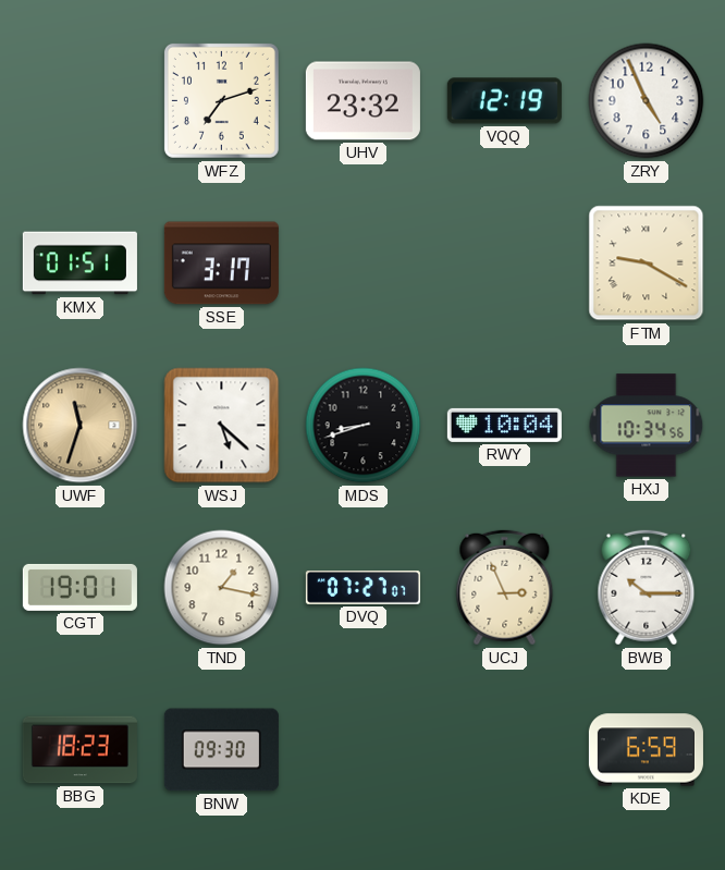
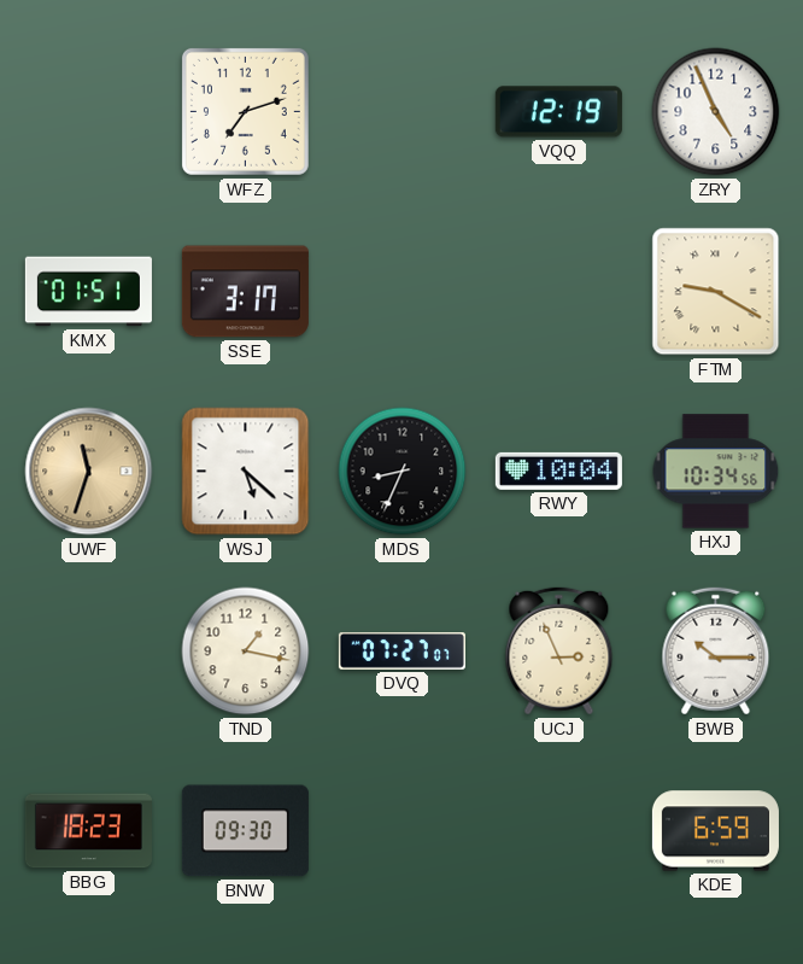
UHV: 23:32 -> none (362, 101)
MDS: 8:42 -> 8:34 (403, 472)
CGT: 19:01 -> none (79, 587)
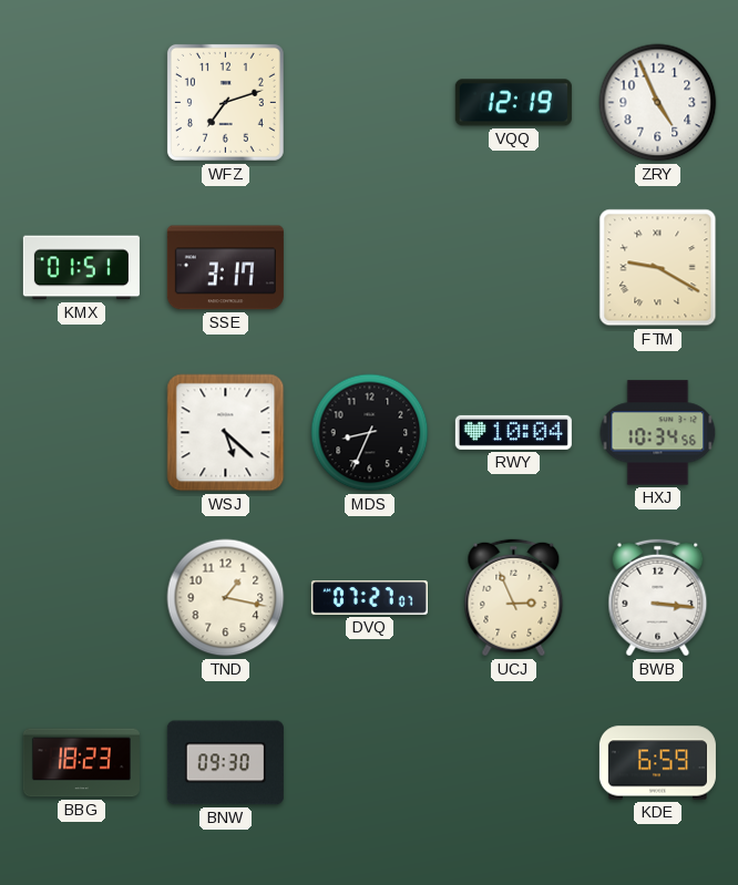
UWF: 11:33 -> none (89, 472)
BWB: 10:15 -> 3:16 (658, 598)
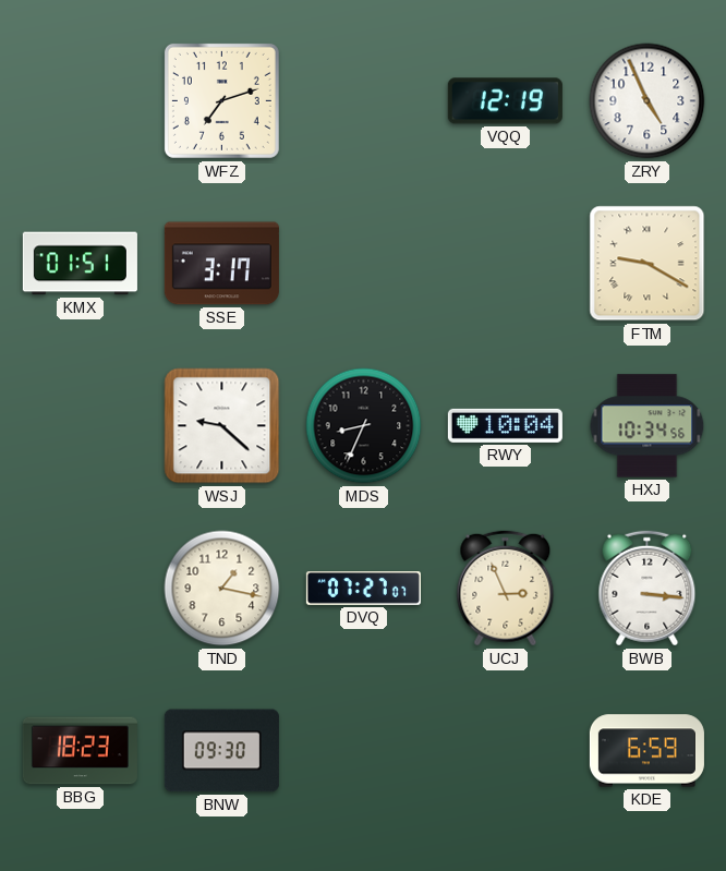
WSJ: 5:22 -> 9:22 (222, 426)
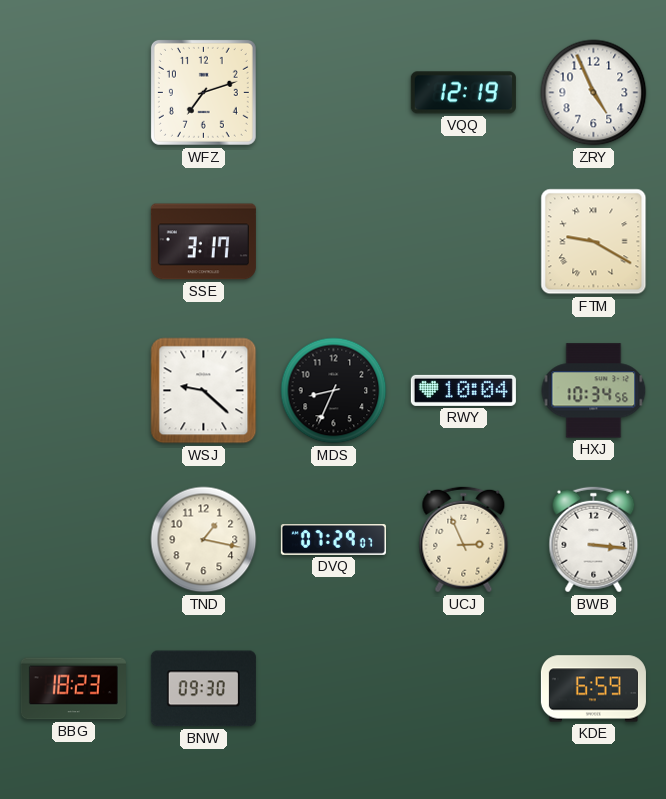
KMX: 01:51 -> none (80, 264)
DVQ: 07:27 -> 07:29 (333, 540)
